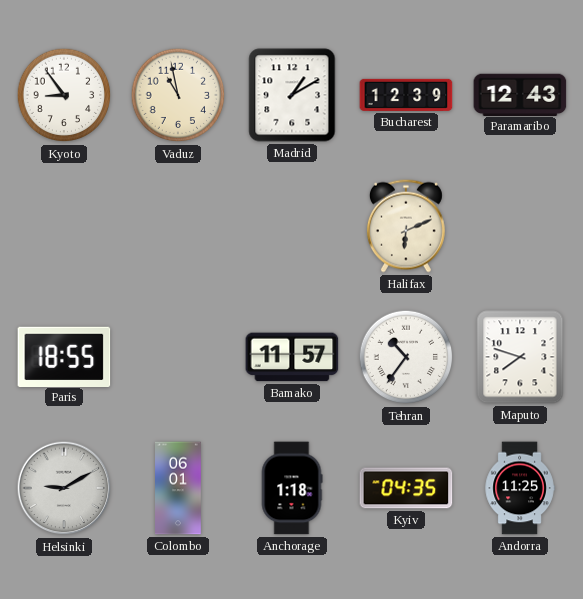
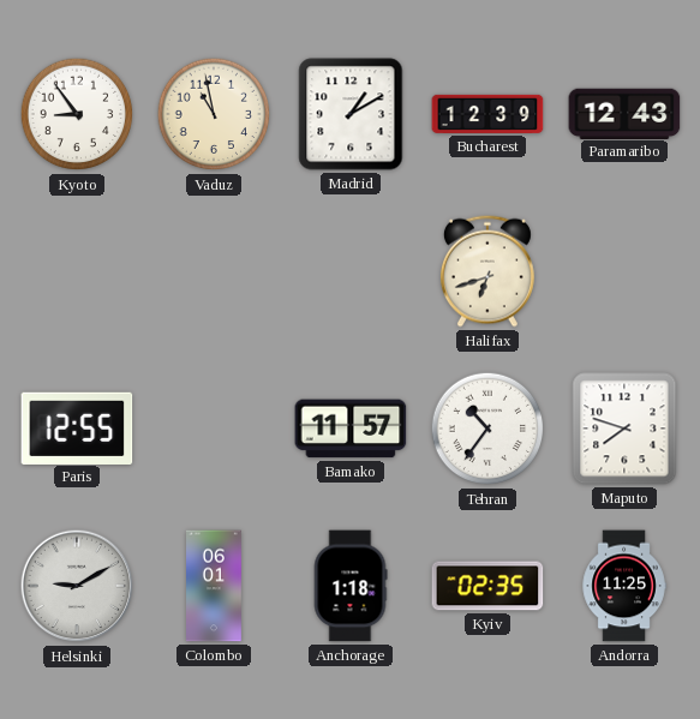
Halifax: 6:11 -> 6:42 (487, 271)
Paris: 18:55 -> 12:55 (77, 427)
Kyiv: 04:35 -> 02:35 (487, 586)
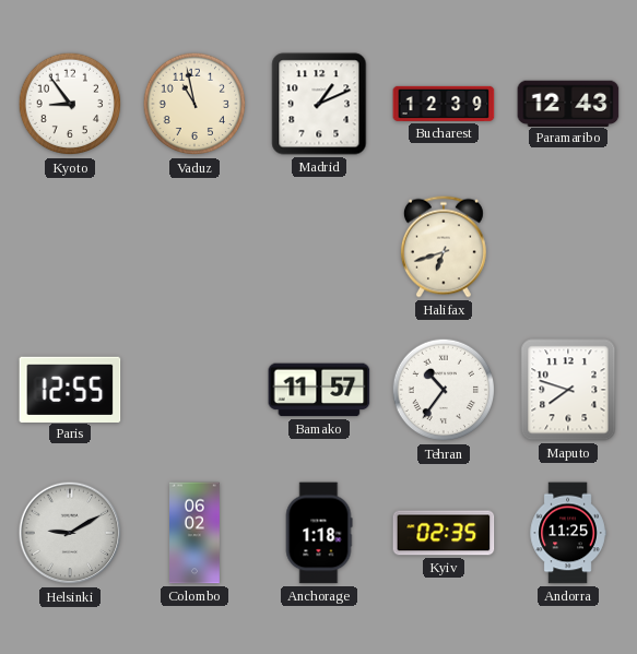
Madrid: 1:10 -> 1:11 (319, 104)
Colombo: 06:01 -> 06:02 (196, 533)
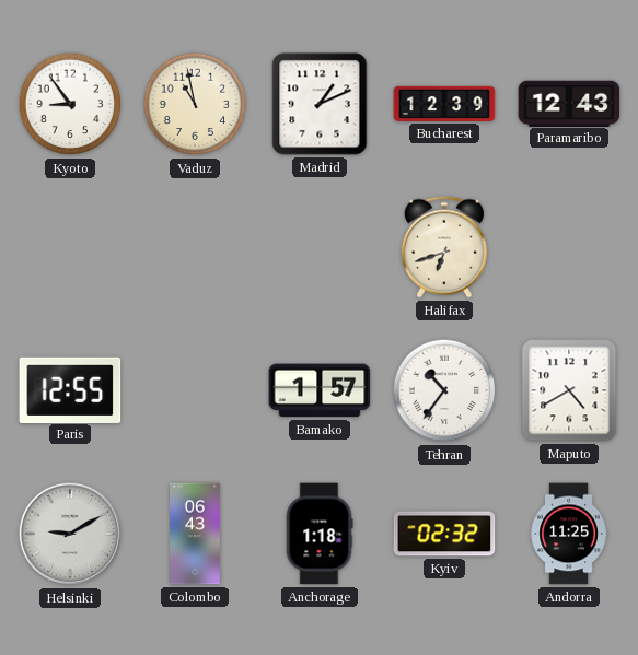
Bamako: 11:57 -> 1:57 (320, 390)
Maputo: 7:48 -> 4:40 (569, 390)
Colombo: 06:02 -> 06:43 (196, 534)
Kyiv: 02:35 -> 02:32 (444, 534)
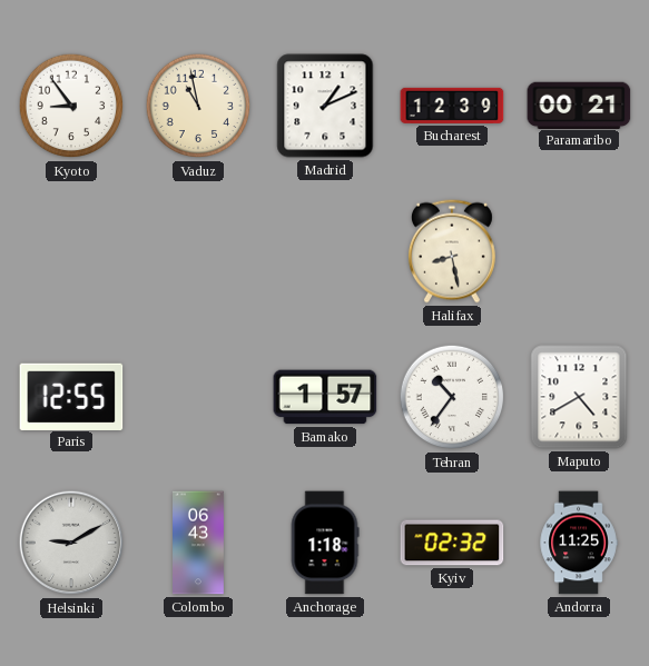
Paramaribo: 12:43 -> 00:21 (579, 105)
Halifax: 6:42 -> 8:28 (452, 251)
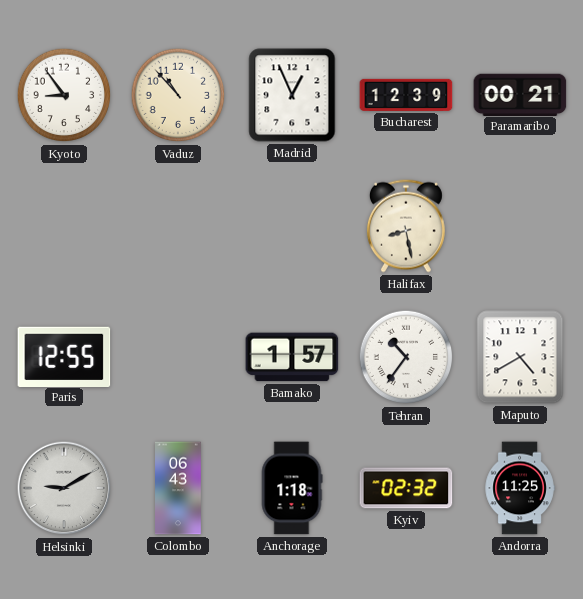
Vaduz: 10:58 -> 10:53 (178, 95)
Madrid: 1:11 -> 12:56 (292, 95)
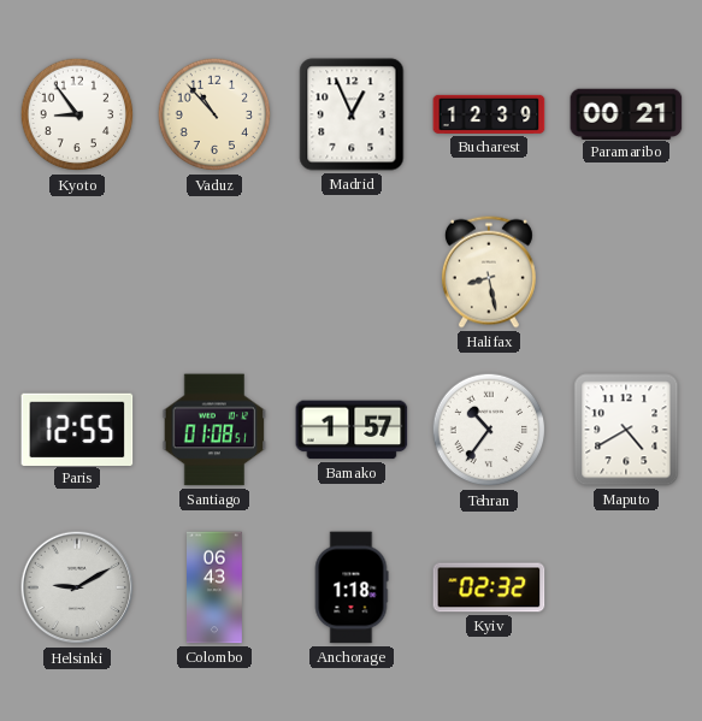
Santiago: none -> 01:08 (214, 430)
Andorra: 11:25 -> none (520, 488)
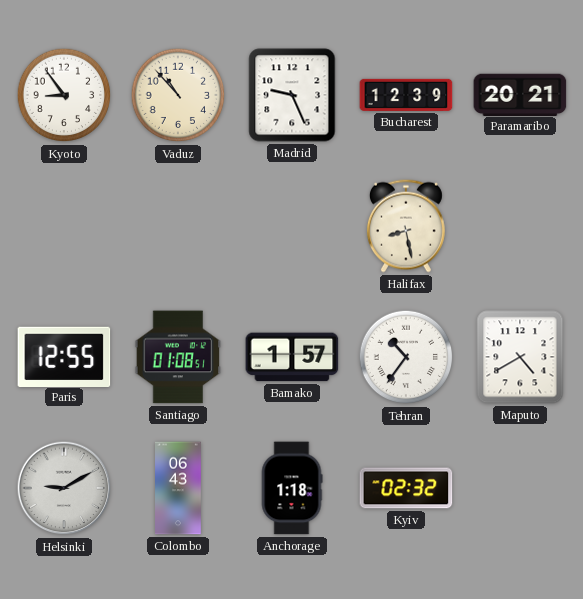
Madrid: 12:56 -> 9:26 (292, 95)
Paramaribo: 00:21 -> 20:21 (520, 94)
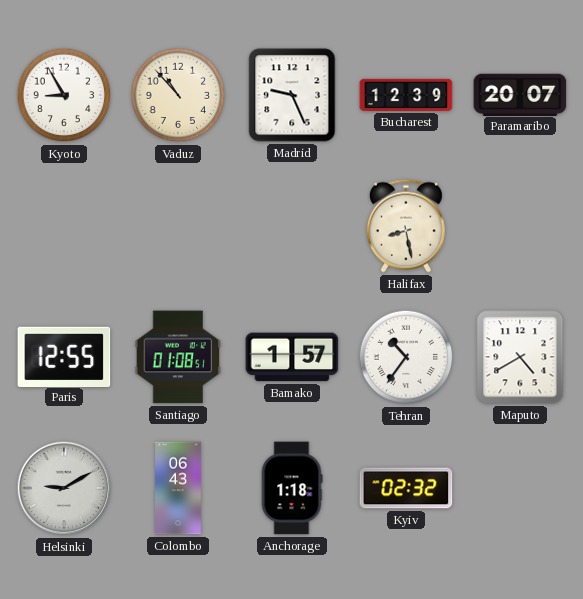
Kyoto: 8:54 -> 8:55 (64, 95)
Paramaribo: 20:21 -> 20:07 (520, 94)
